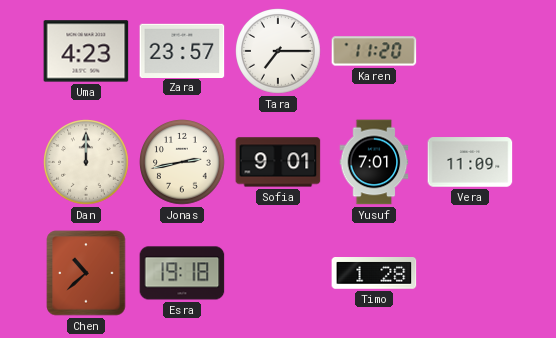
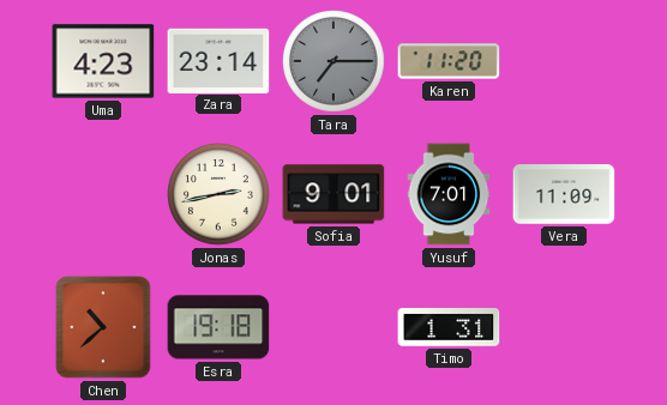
Zara: 23:57 -> 23:14 (218, 60)
Tara dial: white -> grey (333, 61)
Dan: 12:00 -> none (86, 162)
Timo: 1:28 -> 1:31 (449, 328)
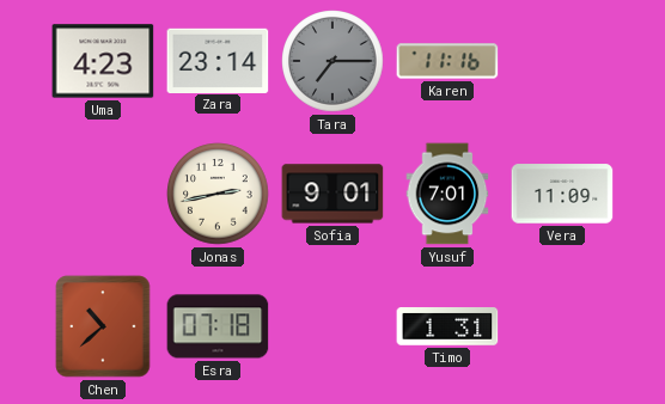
Karen: 11:20 -> 11:16 (447, 61)
Esra: 19:18 -> 07:18 (218, 326)
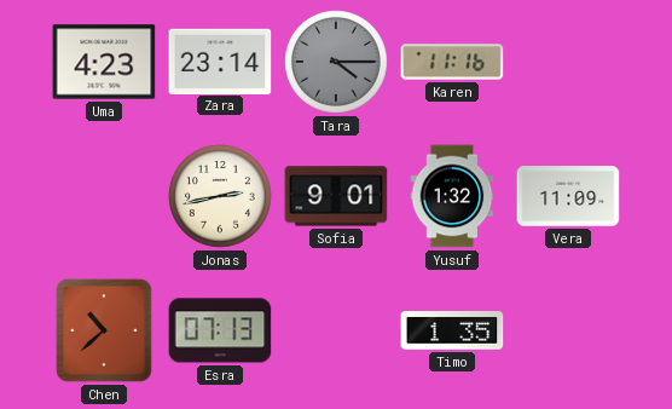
Tara: 7:15 -> 4:15 (336, 62)
Yusuf: 7:01 -> 1:32 (452, 196)
Esra: 07:18 -> 07:13 (220, 330)
Timo: 1:31 -> 1:35 (452, 332)
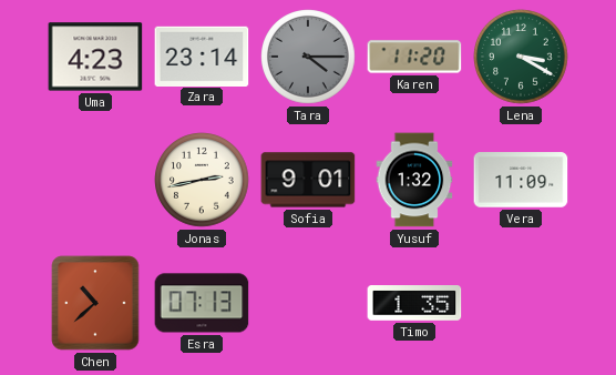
Karen: 11:16 -> 11:20 (414, 57)
Lena: none -> 3:20 (521, 57)
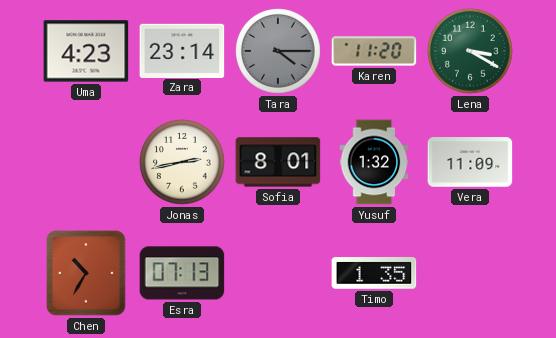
Sofia: 9:01 -> 8:01 (278, 162)
Chen: 10:38 -> 10:35 (86, 273)
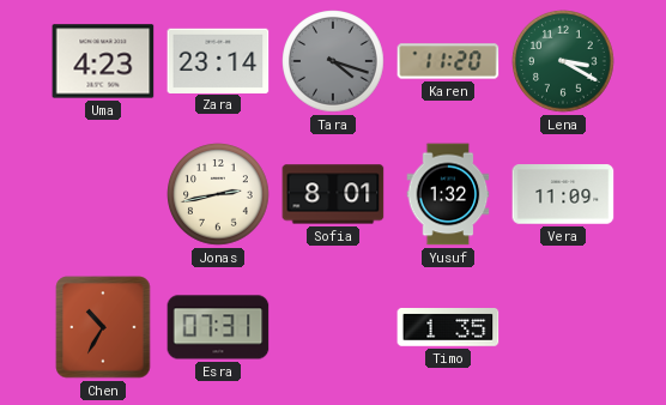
Tara: 4:15 -> 4:18 (333, 61)
Esra: 07:13 -> 07:31 (218, 327)
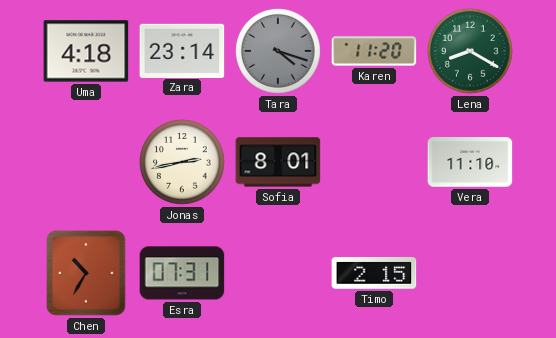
Uma: 4:23 -> 4:18 (86, 51)
Lena: 3:20 -> 8:20 (470, 51)
Yusuf: 1:32 -> none (448, 194)
Vera: 11:09 -> 11:10 (470, 162)
Timo: 1:35 -> 2:15 (374, 274)
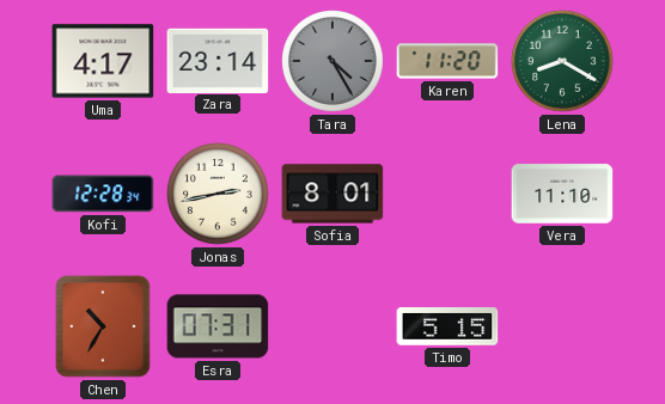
Uma: 4:18 -> 4:17 (103, 61)
Tara: 4:18 -> 4:25 (332, 61)
Kofi: none -> 12:28 (103, 194)
Timo: 2:15 -> 5:15 (447, 328)
